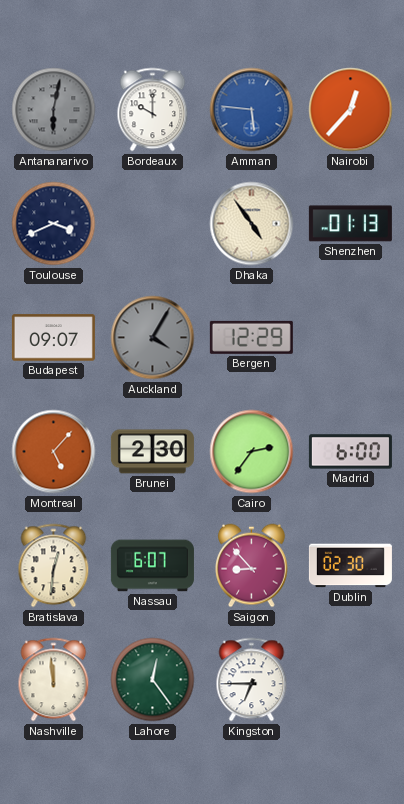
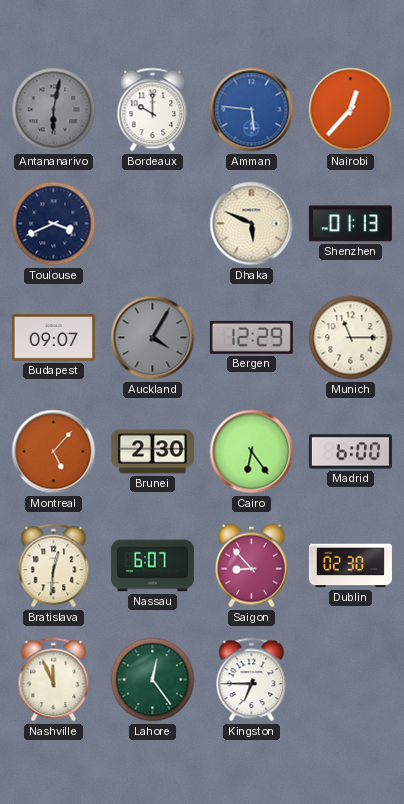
Dhaka: 4:54 -> 5:49 (252, 224)
Munich: none -> 11:15 (351, 338)
Cairo: 2:36 -> 6:24 (252, 452)
Nashville: 11:59 -> 11:56 (54, 680)
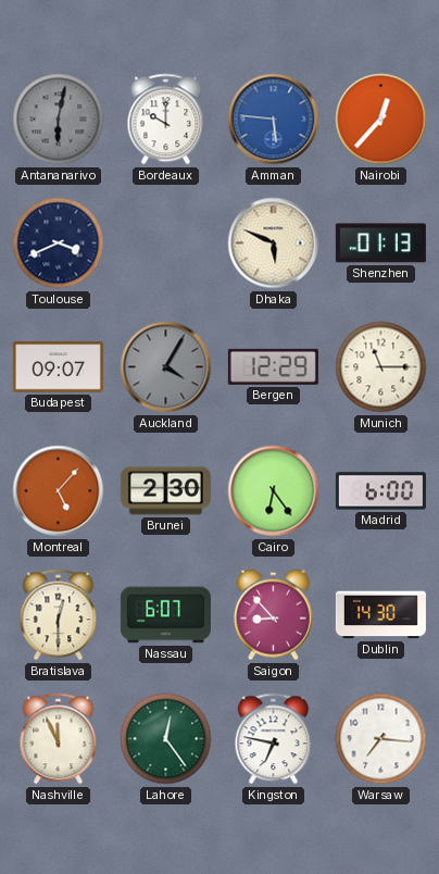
Bratislava: 12:31 -> 12:30 (59, 615)
Dublin: 02:30 -> 14:30 (380, 615)
Kingston: 6:45 -> 6:47 (274, 739)
Warsaw: none -> 7:16 (381, 739)
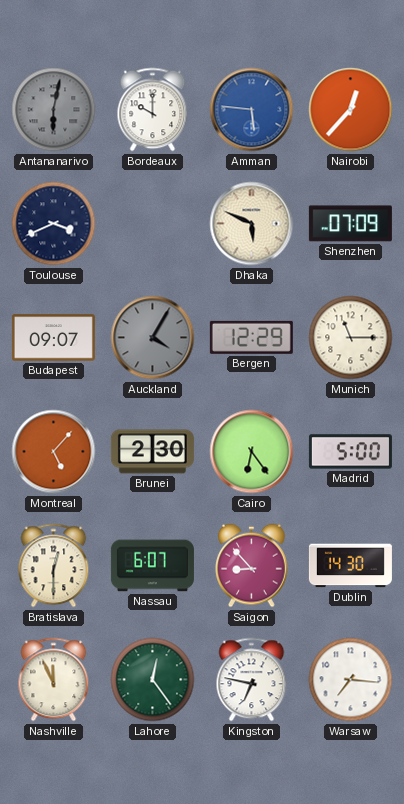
Shenzhen: 01:13 -> 07:09 (350, 224)
Madrid: 6:00 -> 5:00 (350, 452)
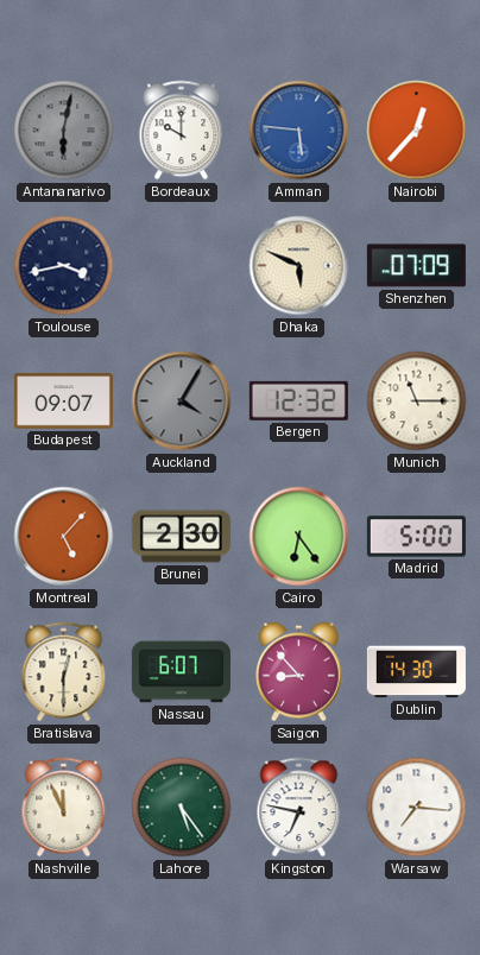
Toulouse: 3:41 -> 3:43 (64, 266)
Bergen: 12:29 -> 12:32 (298, 400)
Lahore: 12:24 -> 5:24 (182, 808)
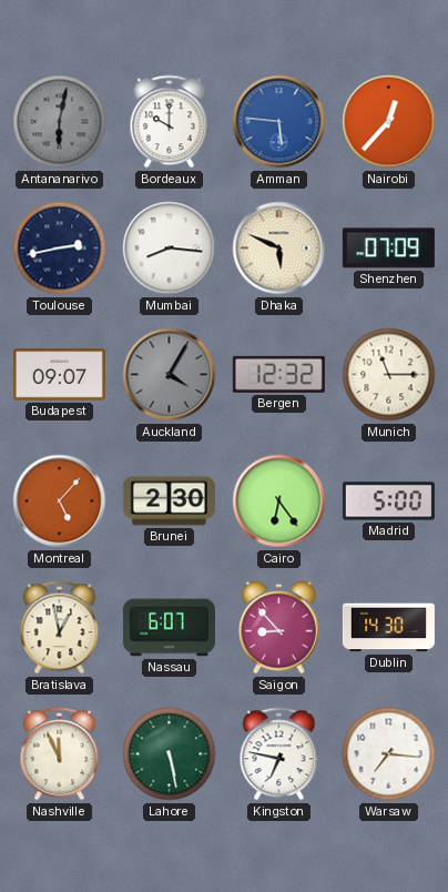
Toulouse: 3:43 -> 2:43 (60, 249)
Mumbai: none -> 8:16 (170, 249)
Bratislava: 12:30 -> 12:58 (60, 628)
Lahore: 5:24 -> 5:28 (170, 754)
